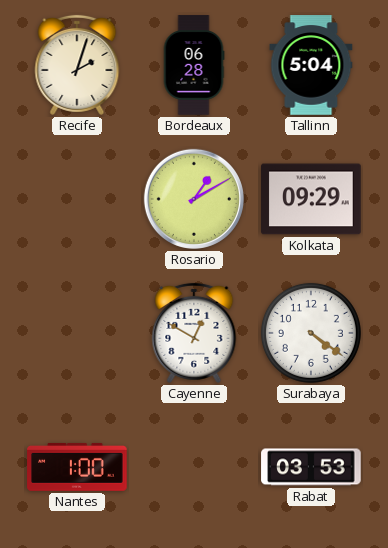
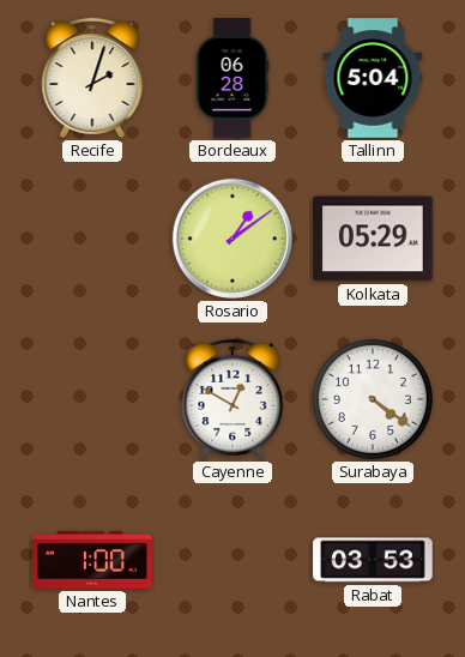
Rosario: 1:10 -> 1:09 (232, 239)
Kolkata: 09:29 -> 05:29 (373, 239)
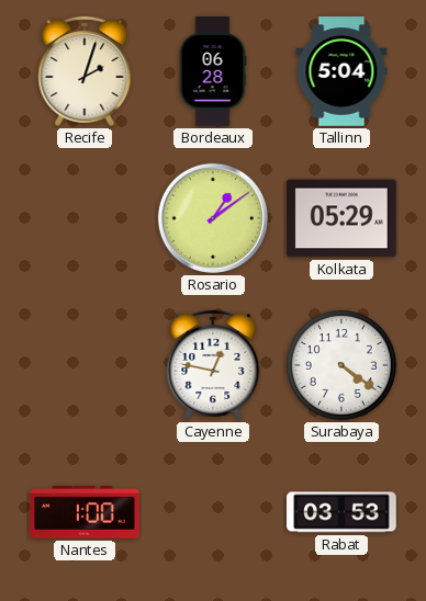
Cayenne: 12:50 -> 12:47 (213, 365)
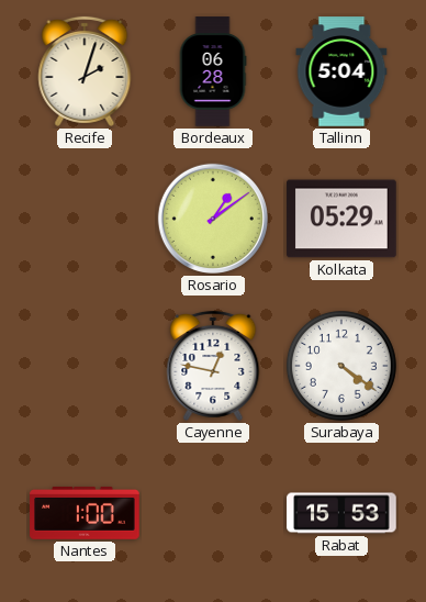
Rabat: 03:53 -> 15:53 (341, 513)
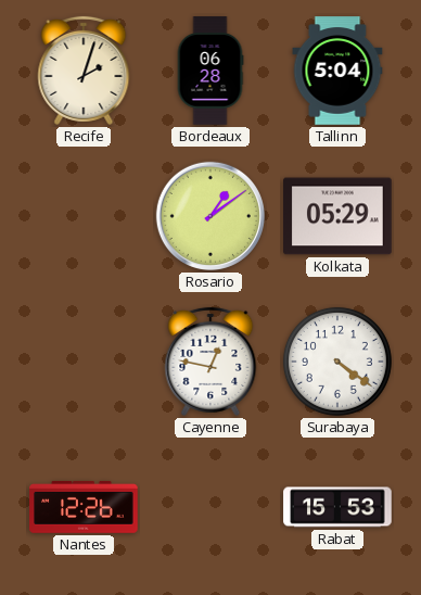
Nantes: 1:00 -> 12:26 (84, 507)
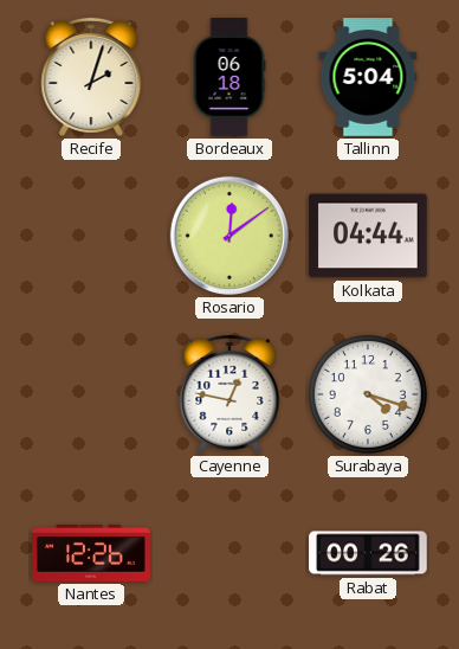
Bordeaux: 06:28 -> 06:18 (229, 77)
Rosario: 1:09 -> 12:09 (229, 236)
Kolkata: 05:29 -> 04:44 (368, 236)
Surabaya: 4:21 -> 4:18 (368, 394)
Rabat: 15:53 -> 00:26 (368, 553)
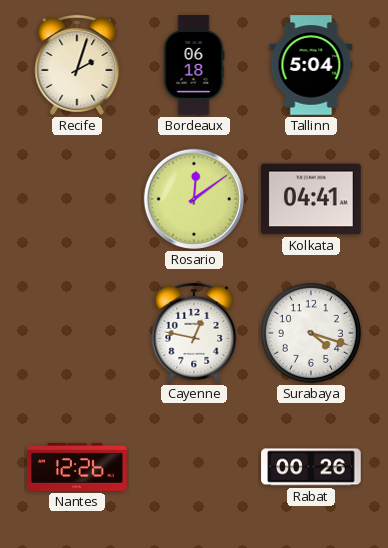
Kolkata: 04:44 -> 04:41 (311, 199)
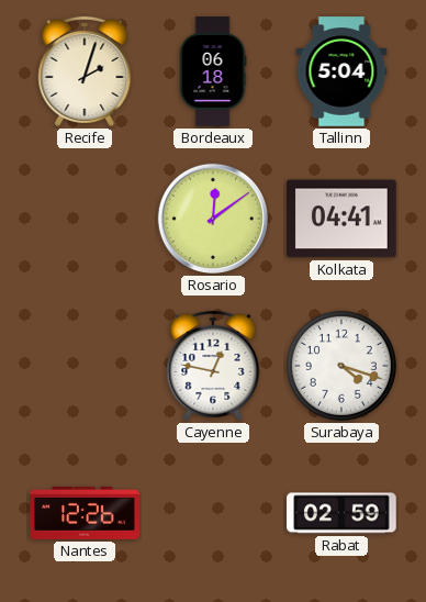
Rabat: 00:26 -> 02:59 (341, 513)
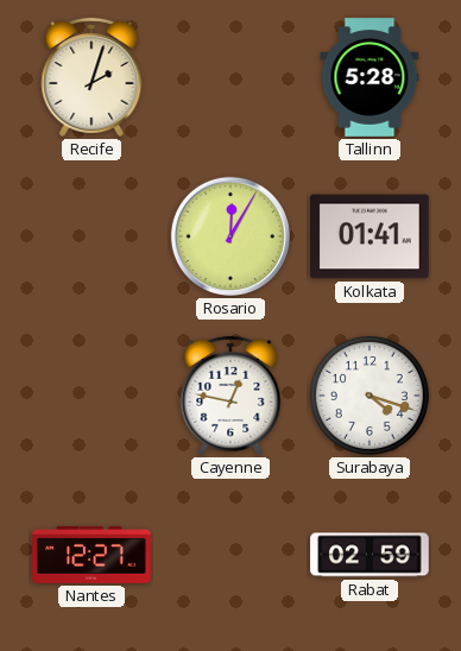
Bordeaux: 06:18 -> none (213, 71)
Tallinn: 5:04 -> 5:28 (370, 77)
Rosario: 12:09 -> 12:05 (230, 236)
Kolkata: 04:41 -> 01:41 (370, 236)
Nantes: 12:26 -> 12:27 (91, 555)
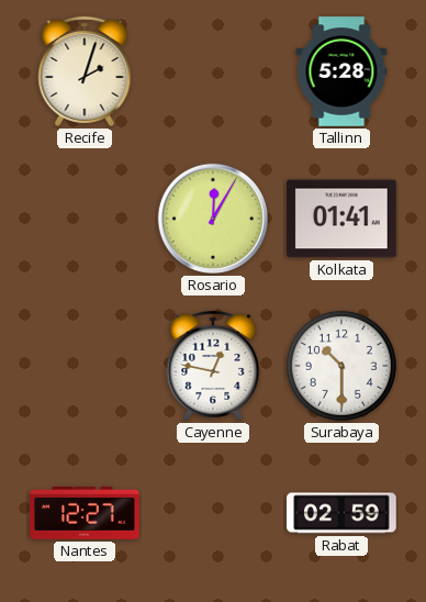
Surabaya: 4:18 -> 10:30 (341, 366)
